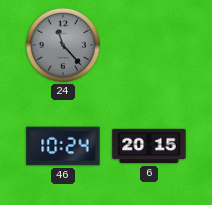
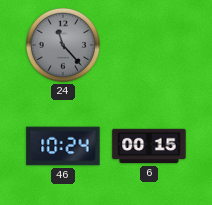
6: 20:15 -> 00:15 (149, 146)
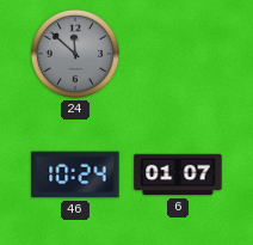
24: 11:23 -> 11:52 (75, 54)
6: 00:15 -> 01:07 (178, 174)
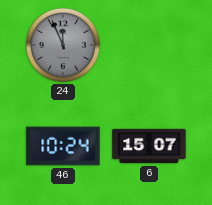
24: 11:52 -> 11:56 (63, 45)
6: 01:07 -> 15:07 (149, 146)
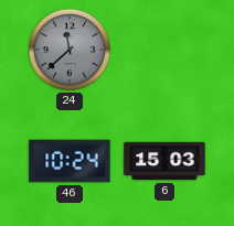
24: 11:56 -> 11:38 (70, 50)
6: 15:07 -> 15:03 (164, 161)
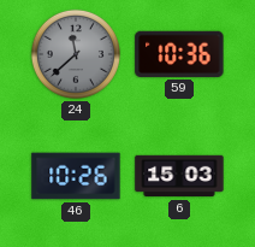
59: none -> 10:36 (179, 54)
46: 10:24 -> 10:26 (76, 176)
